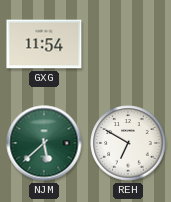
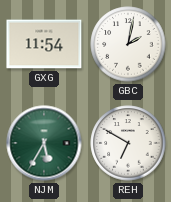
GBC: none -> 2:02 (128, 44)
NJM: 5:38 -> 5:35 (44, 143)
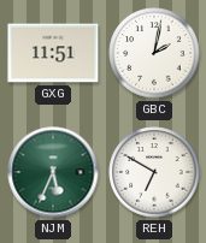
GXG: 11:54 -> 11:51 (53, 53)
NJM: 5:35 -> 5:34 (53, 172)
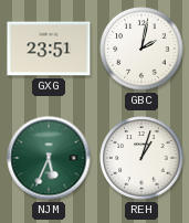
GXG: 11:51 -> 23:51 (49, 49)
REH: 6:50 -> 1:03 (141, 158)
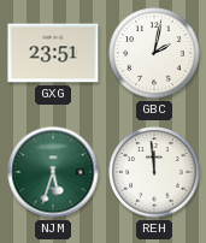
NJM: 5:34 -> 5:33 (53, 172)
REH: 1:03 -> 11:59 (154, 172)
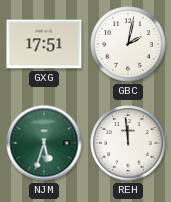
GXG: 23:51 -> 17:51 (44, 44)
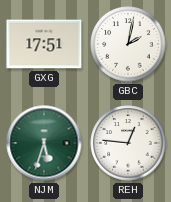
REH: 11:59 -> 12:46 (128, 143)
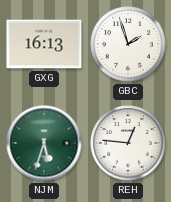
GXG: 17:51 -> 16:13 (44, 44)
GBC: 2:02 -> 1:57 (128, 44)
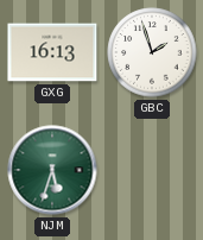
REH: 12:46 -> none (128, 143)
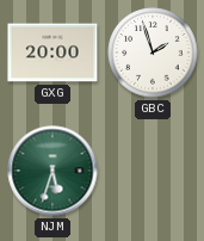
GXG: 16:13 -> 20:00 (52, 52)
